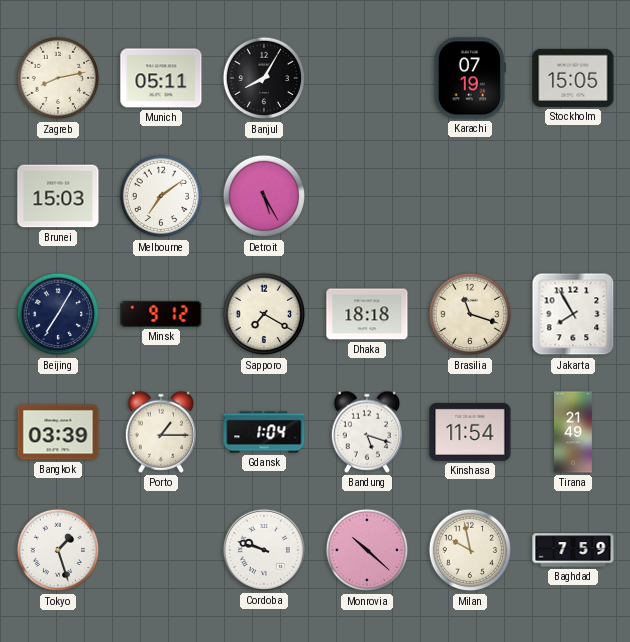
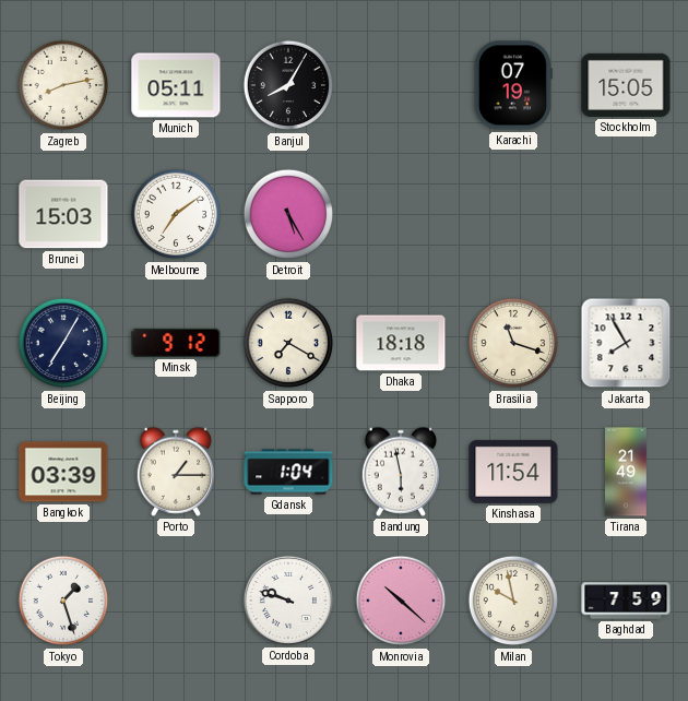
Bandung: 5:18 -> 5:58 (400, 472)
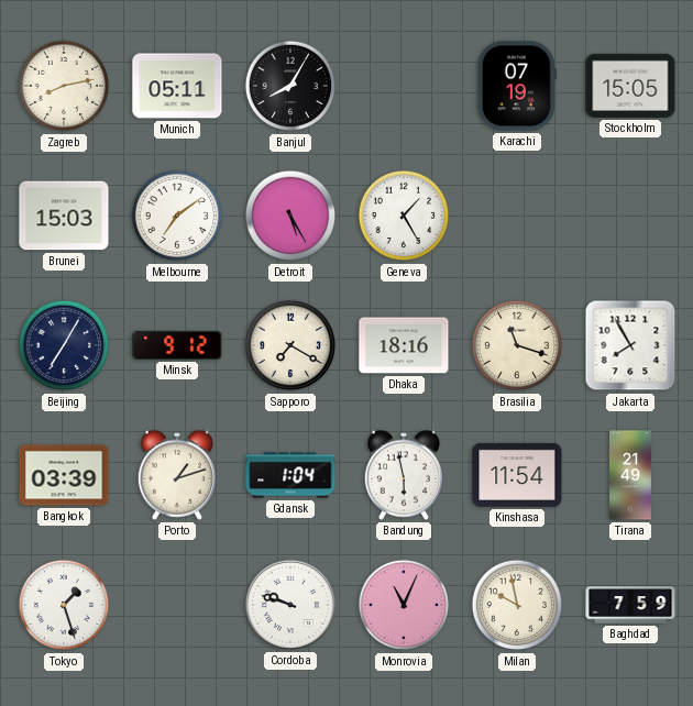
Geneva: none -> 1:25 (404, 216)
Dhaka: 18:18 -> 18:16 (404, 345)
Porto: 1:15 -> 1:12 (176, 475)
Monrovia: 10:22 -> 11:04 (404, 605)
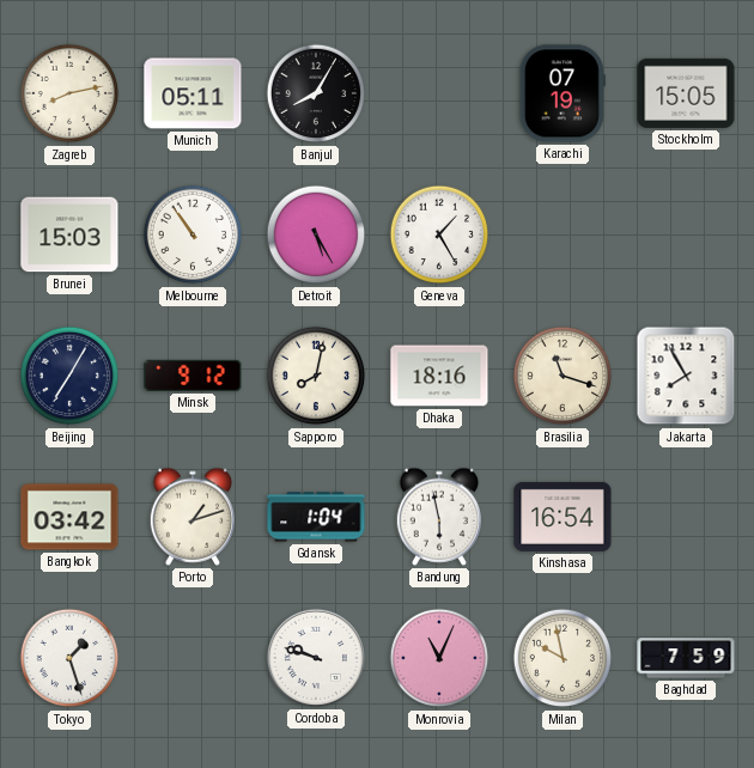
Melbourne: 7:09 -> 10:54 (193, 234)
Sapporo: 7:20 -> 8:02 (316, 376)
Bangkok: 03:39 -> 03:42 (69, 517)
Kinshasa: 11:54 -> 16:54 (563, 517)
Tirana: 21:49 -> none (630, 475)
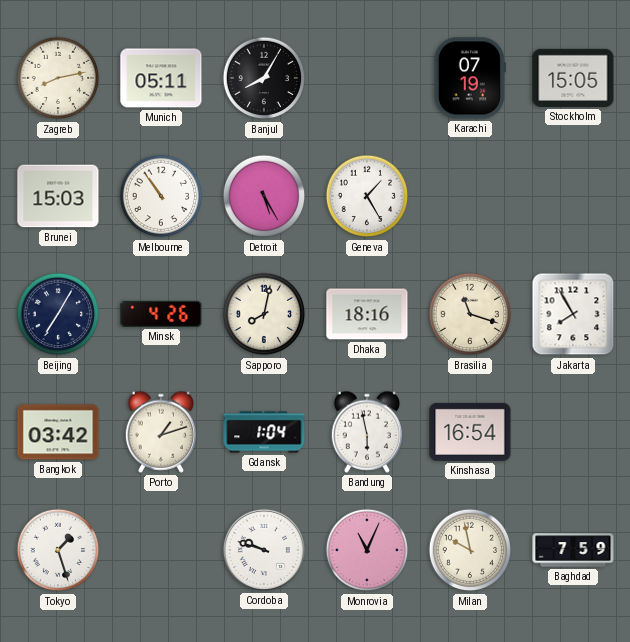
Minsk: 9:12 -> 4:26 (161, 314)
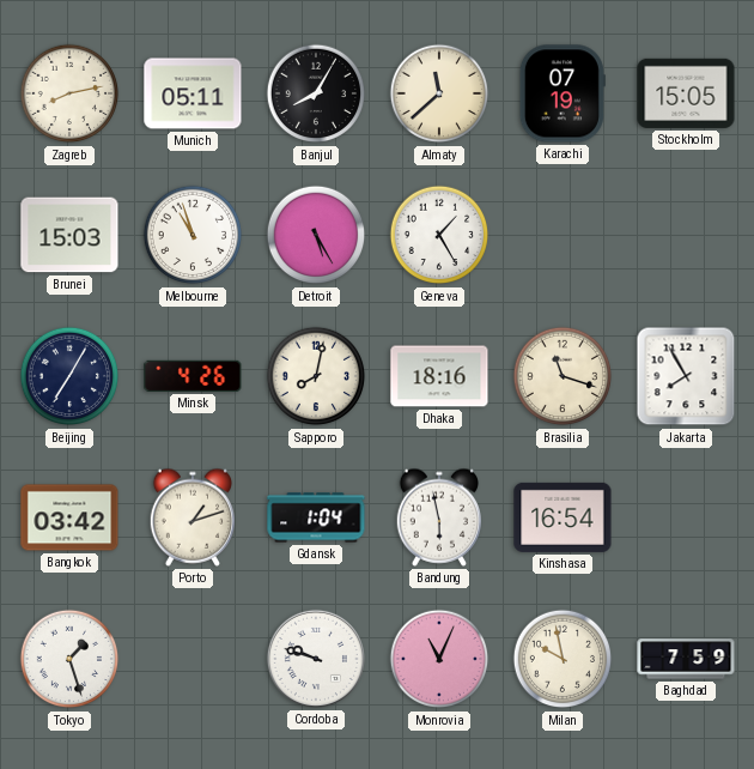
Almaty: none -> 11:38 (439, 93)
Melbourne: 10:54 -> 10:57 (193, 235)
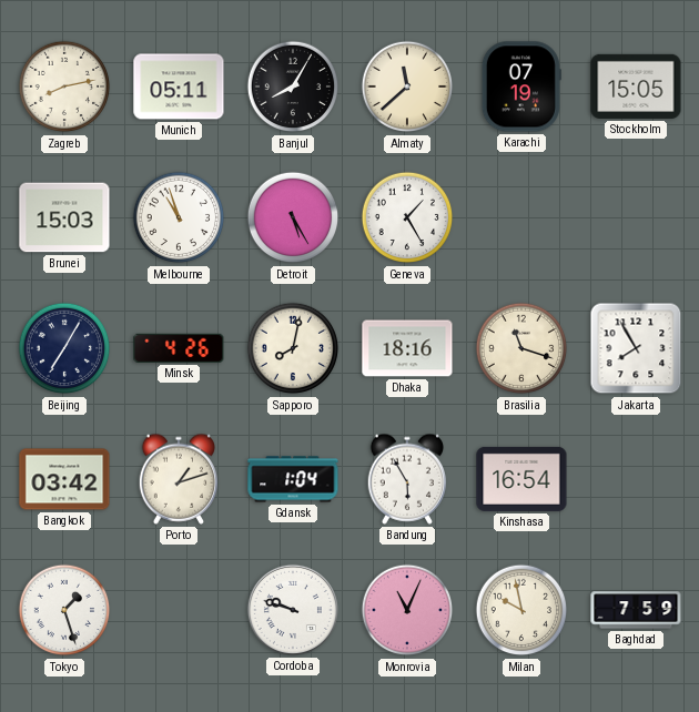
Bandung: 5:58 -> 5:55 (406, 479)
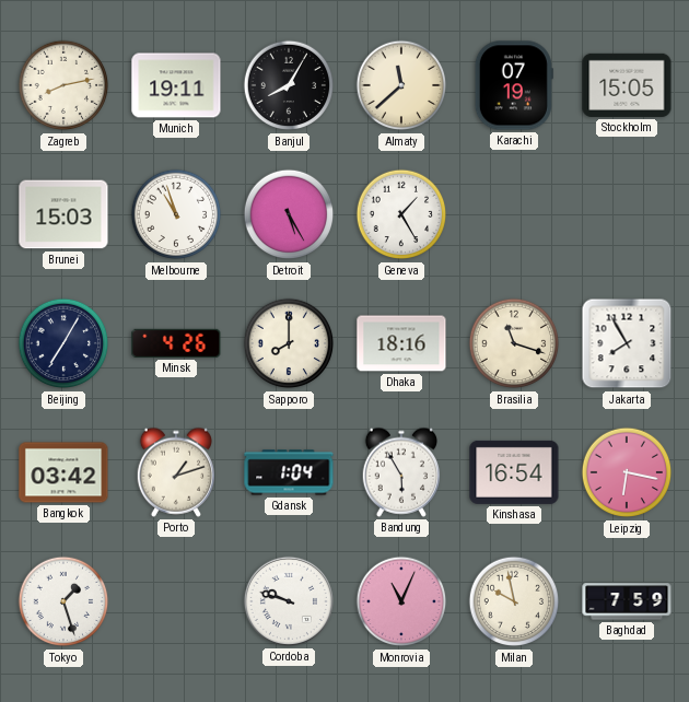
Munich: 05:11 -> 19:11 (176, 85)
Sapporo: 8:02 -> 8:00 (289, 343)
Leipzig: none -> 6:17 (627, 472)
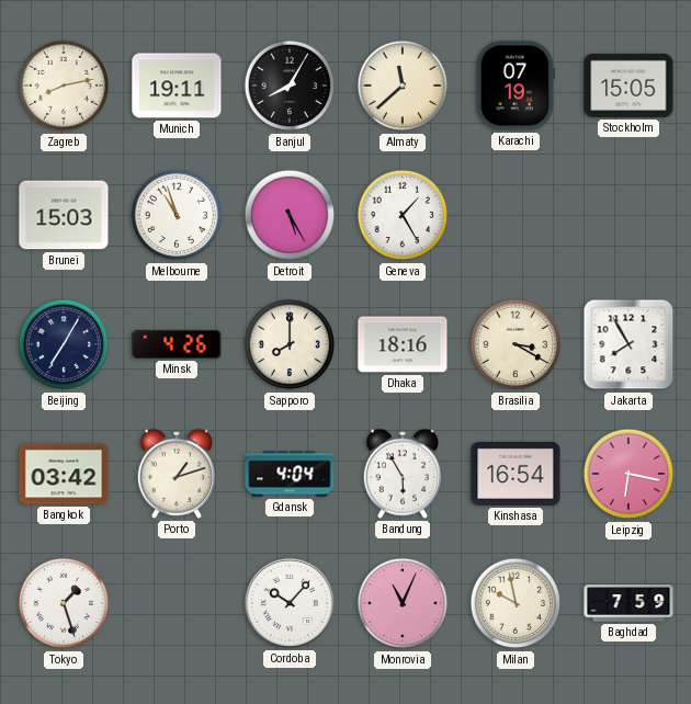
Brasilia: 11:18 -> 3:20 (516, 344)
Gdansk: 1:04 -> 4:04 (290, 474)
Cordoba: 9:48 -> 10:07 (290, 603)
